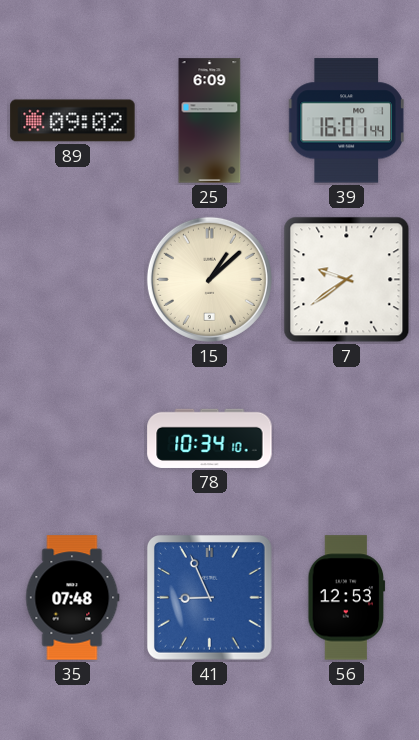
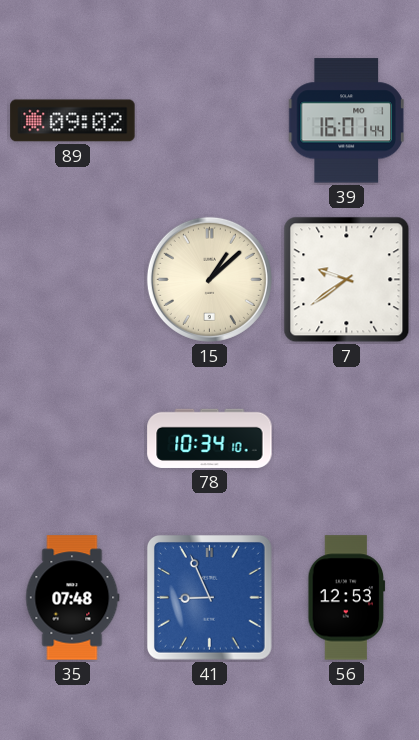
25: 6:09 -> none (210, 121)
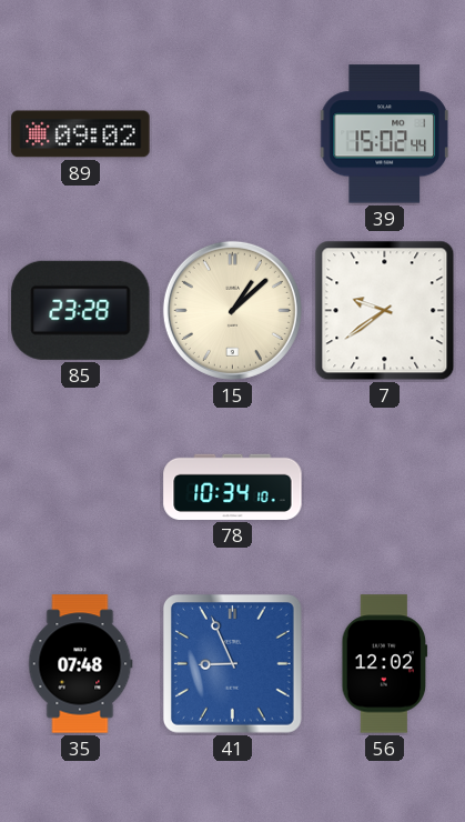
39: 16:01 -> 15:02 (384, 134)
85: none -> 23:28 (81, 310)
56: 12:53 -> 12:02 (385, 664)
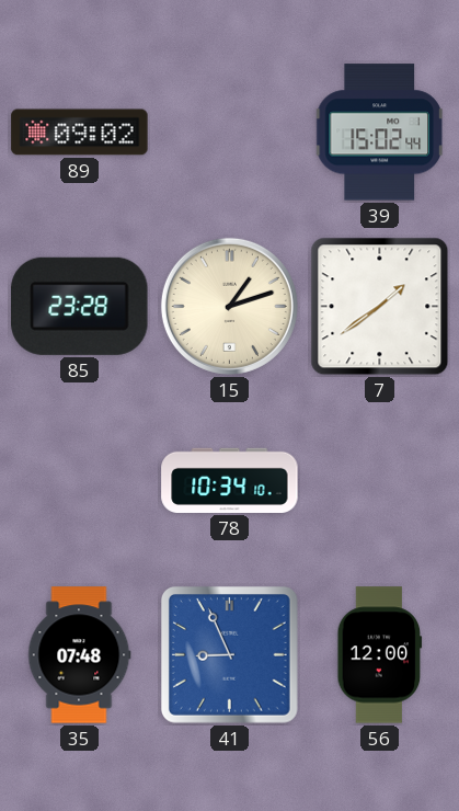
15: 1:08 -> 1:12 (229, 306)
7: 9:39 -> 1:39 (380, 307)
56: 12:02 -> 12:00 (380, 655)
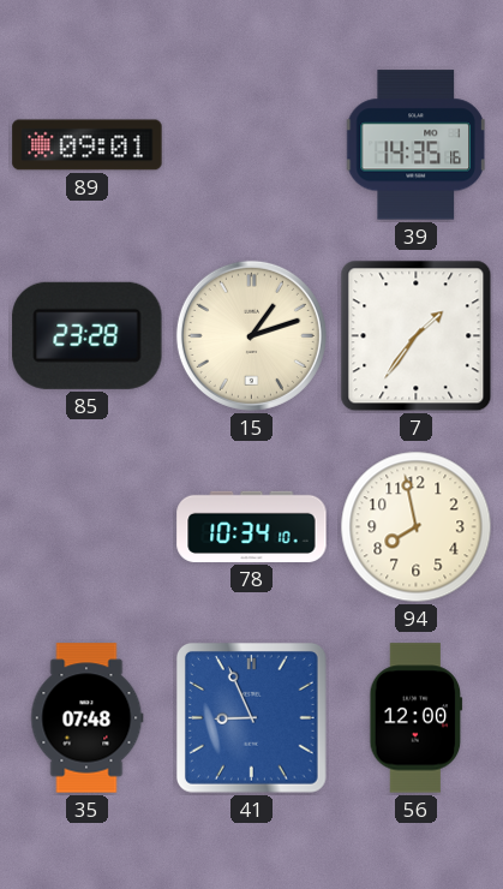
89: 09:02 -> 09:01 (88, 145)
39: 15:02 -> 14:35 (415, 145)
7: 1:39 -> 1:36 (417, 336)
94: none -> 7:58 (417, 527)
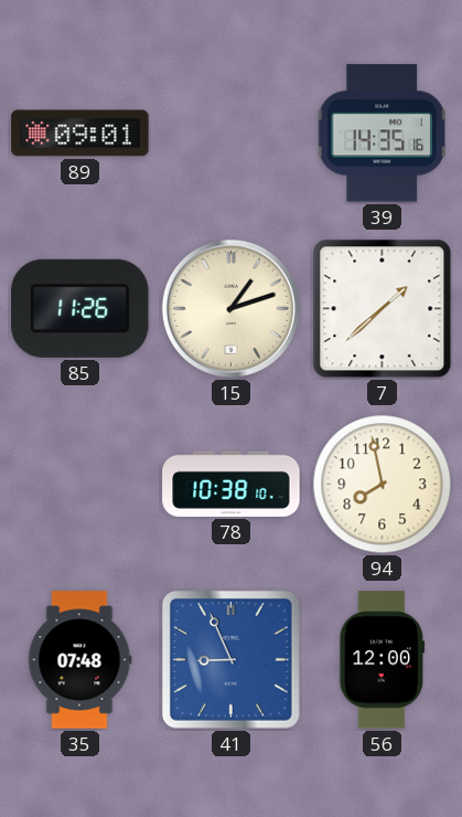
85: 23:28 -> 11:26 (80, 308)
7: 1:36 -> 1:38 (383, 309)
78: 10:34 -> 10:38 (232, 484)
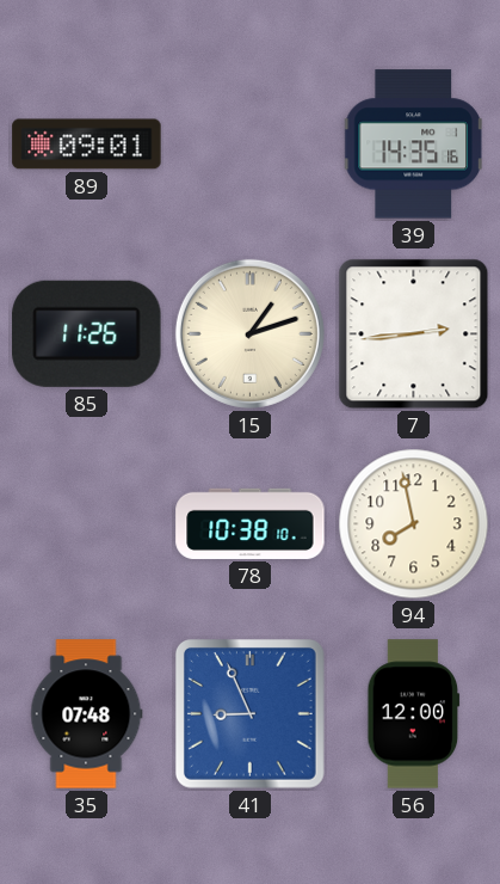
7: 1:38 -> 2:44 (414, 334)
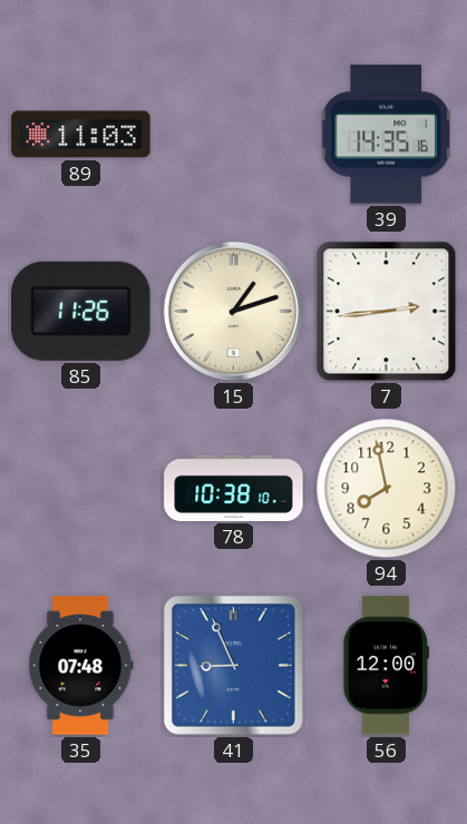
89: 09:01 -> 11:03 (81, 135)
